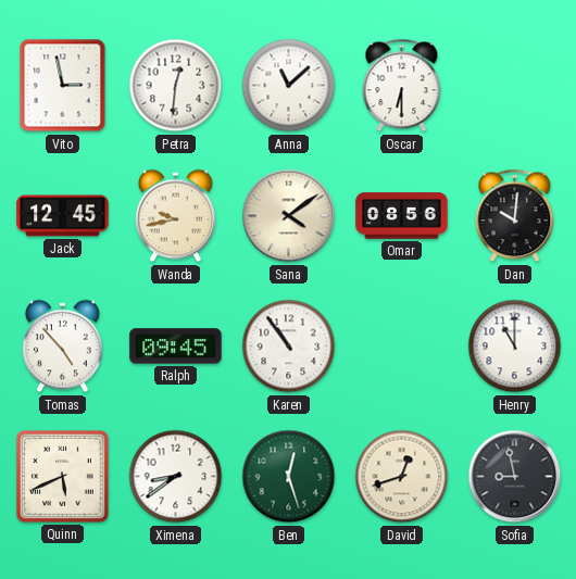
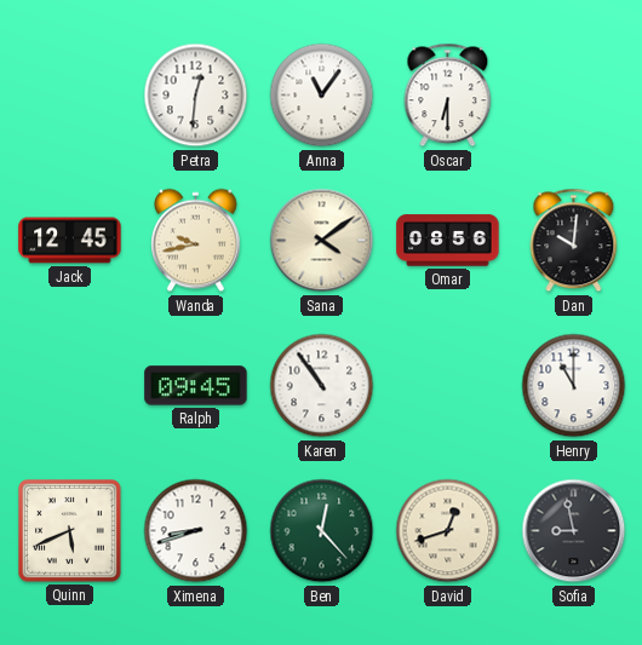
Vito: 2:58 -> none (63, 86)
Anna: 11:08 -> 11:06 (322, 96)
Tomas: 4:53 -> none (63, 347)
Ximena: 8:39 -> 8:42 (196, 531)
Ben: 12:27 -> 12:23 (322, 531)
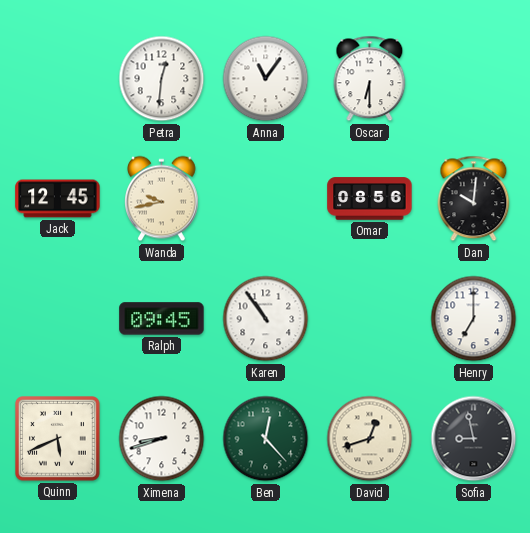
Sana: 4:09 -> none (322, 241)
Henry: 11:00 -> 7:00 (474, 319)
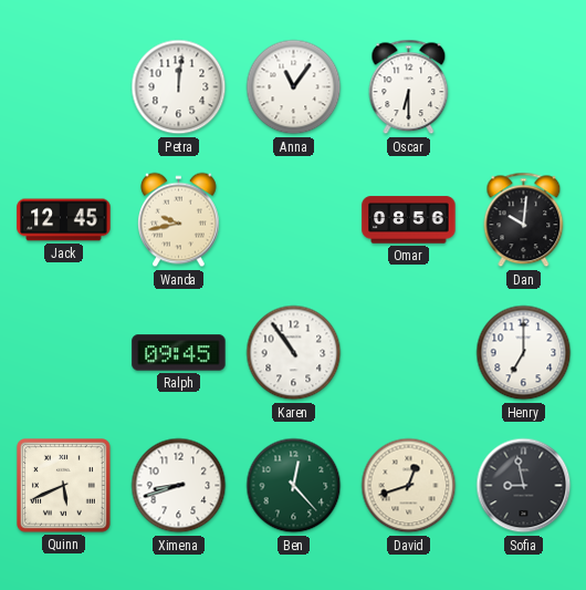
Petra: 12:31 -> 12:01 (179, 87)
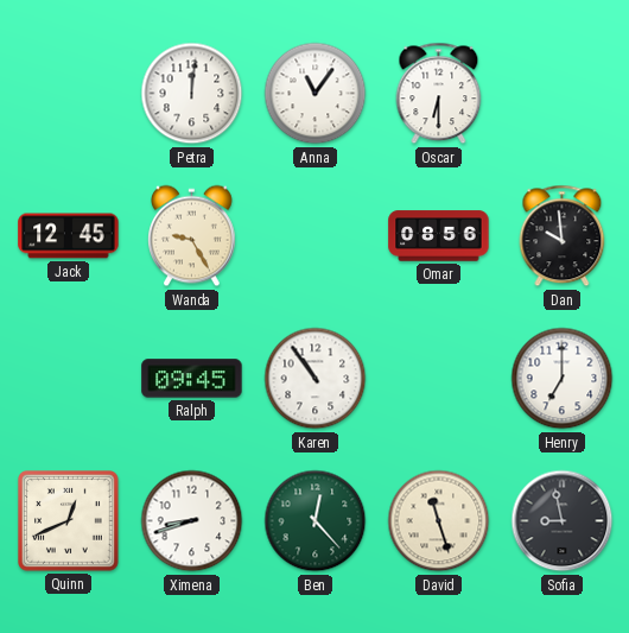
Wanda: 9:43 -> 9:25 (192, 236)
Dan: 10:01 -> 9:59 (563, 236)
Quinn: 5:41 -> 12:41 (69, 521)
David: 12:42 -> 11:27 (439, 521)
